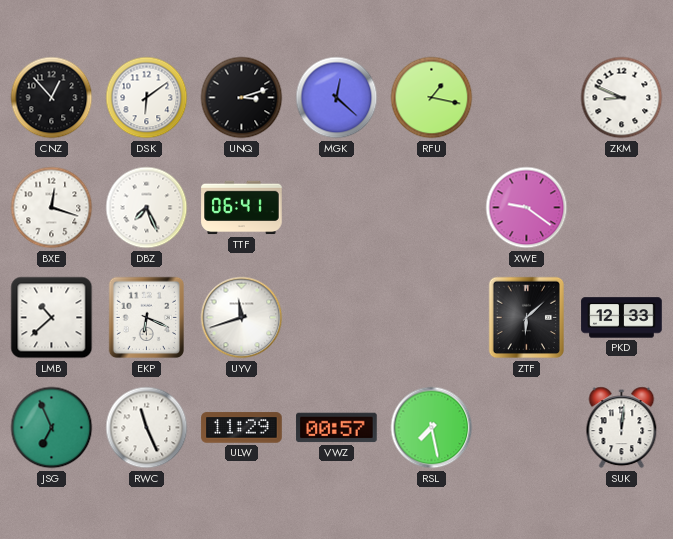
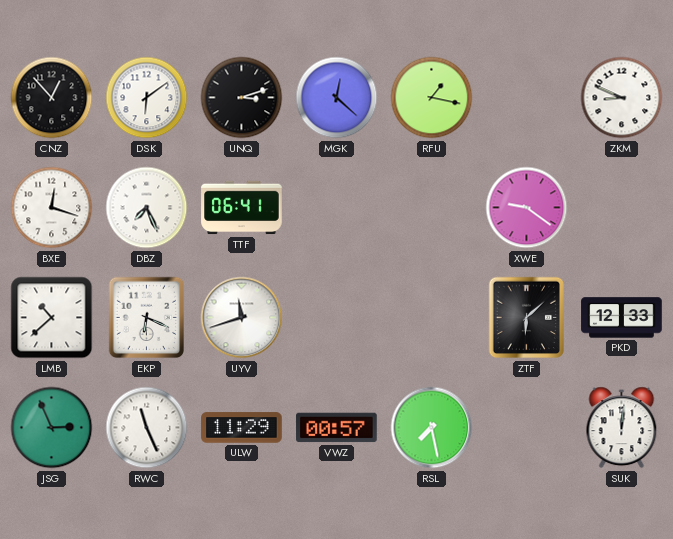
JSG: 6:56 -> 2:56 (52, 428)
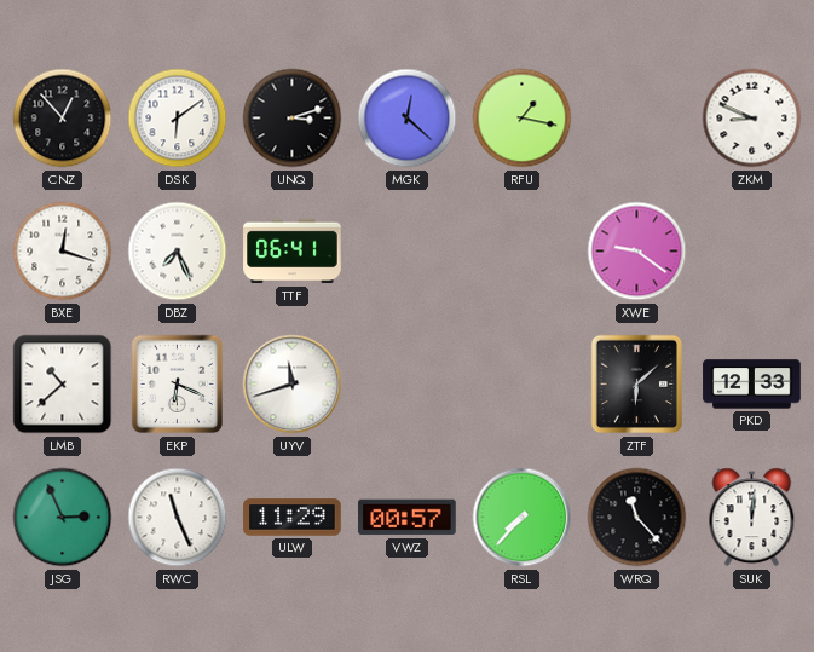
RSL: 7:28 -> 7:37 (523, 518)
WRQ: none -> 11:23 (637, 518)
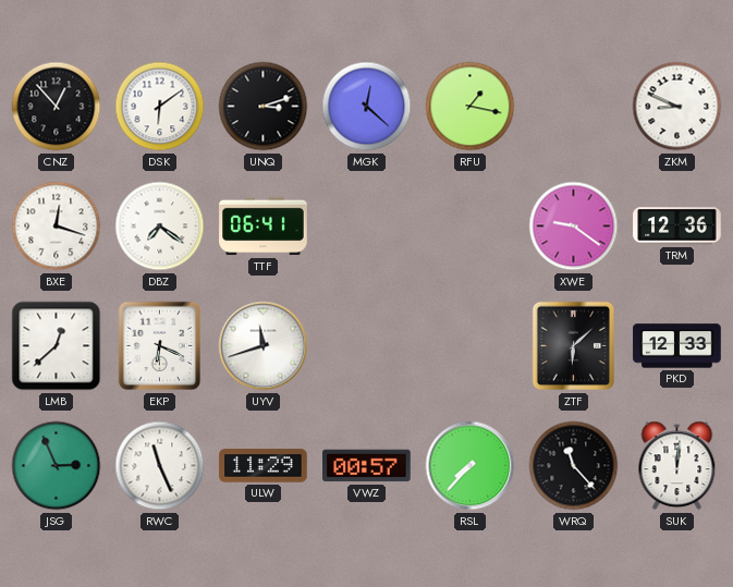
DBZ: 7:26 -> 7:21 (160, 227)
TRM: none -> 12:36 (677, 227)
LMB: 10:38 -> 12:38 (57, 346)
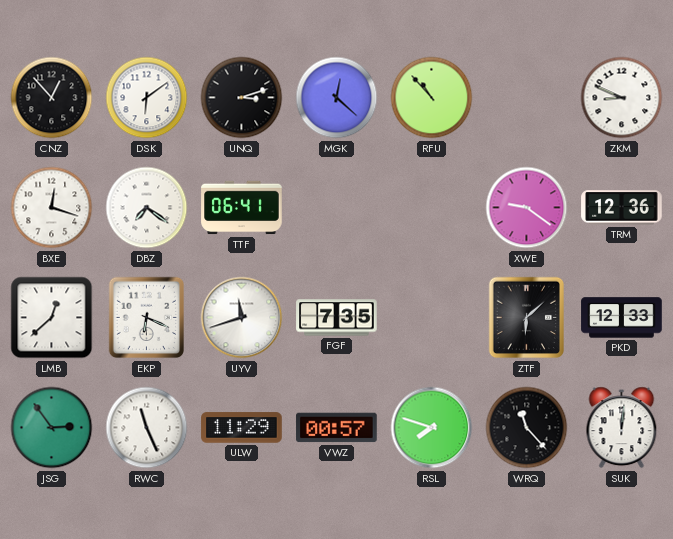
RFU: 1:17 -> 10:53 (432, 98)
FGF: none -> 7:35 (337, 318)
JSG: 2:56 -> 2:54 (52, 428)
RSL: 7:37 -> 7:48 (432, 428)
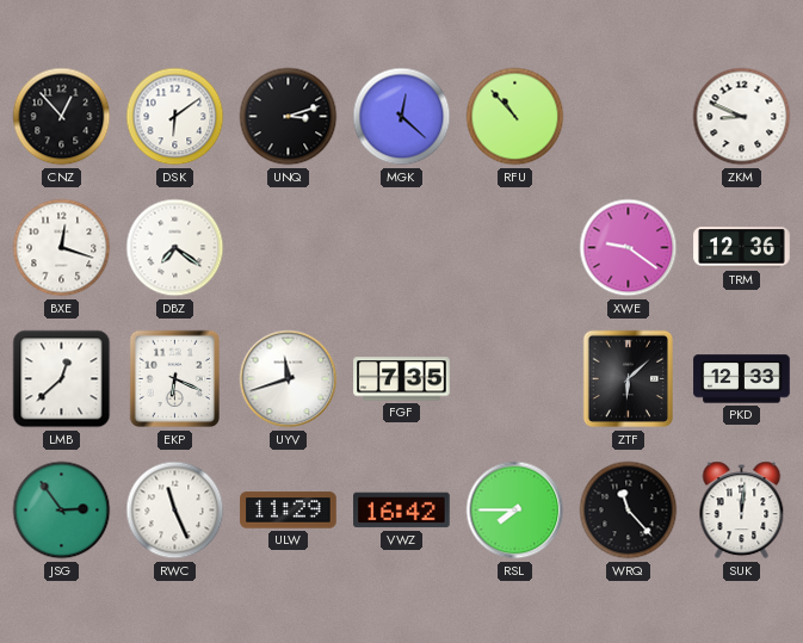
TTF: 06:41 -> none (242, 208)
VWZ: 00:57 -> 16:42 (402, 511)
RSL: 7:48 -> 7:45 (515, 511)
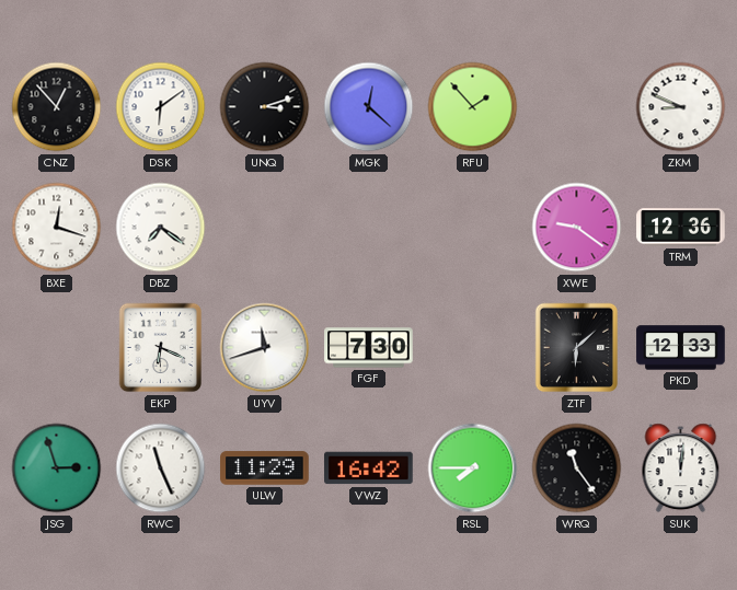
RFU: 10:53 -> 1:53 (473, 107)
LMB: 12:38 -> none (62, 379)
FGF: 7:35 -> 7:30 (369, 348)
JSG: 2:54 -> 2:57 (57, 468)
WRQ: 11:23 -> 11:24 (577, 468)
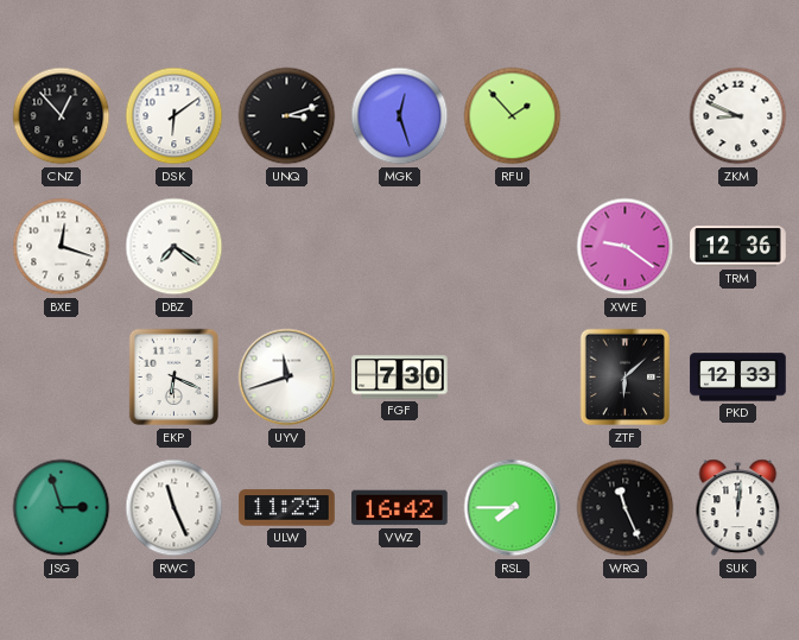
MGK: 12:22 -> 12:27 (400, 116)
WRQ: 11:24 -> 11:26 (626, 508)
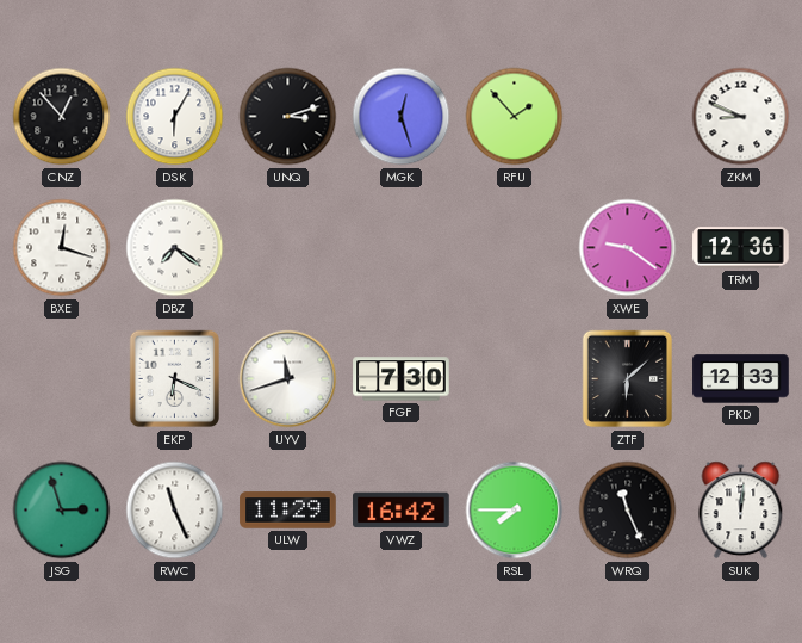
DSK: 6:09 -> 6:05 (175, 117)
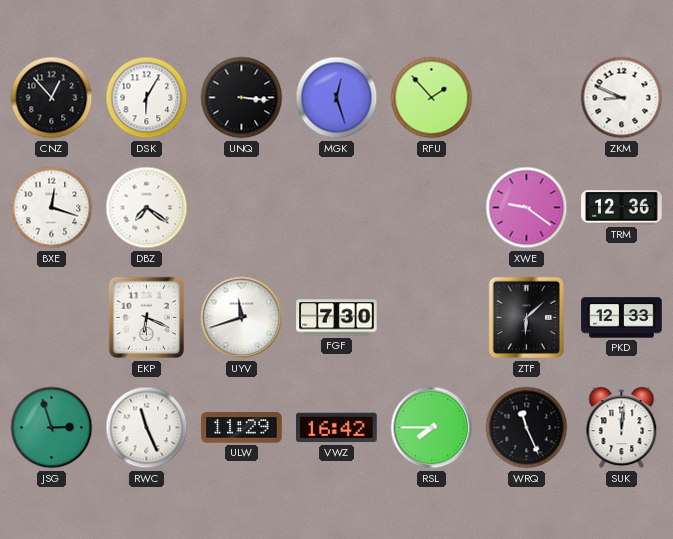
UNQ: 3:12 -> 3:16 (242, 98)
